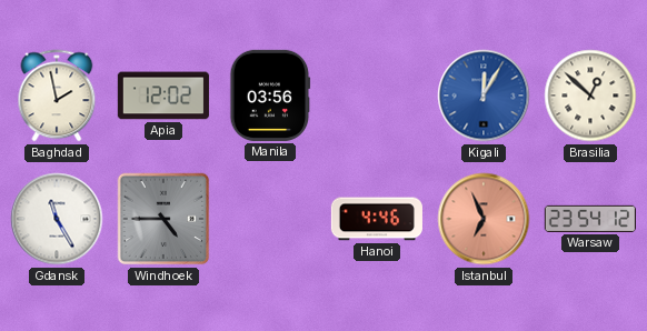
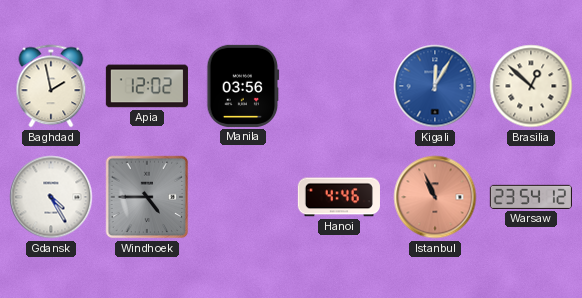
Gdansk: 11:25 -> 4:25 (51, 197)
Istanbul: 6:56 -> 10:56 (435, 197)
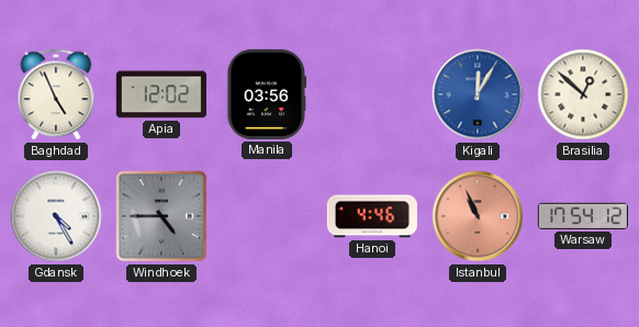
Baghdad: 1:58 -> 4:56 (56, 94)
Warsaw: 23:54 -> 17:54 (583, 216)
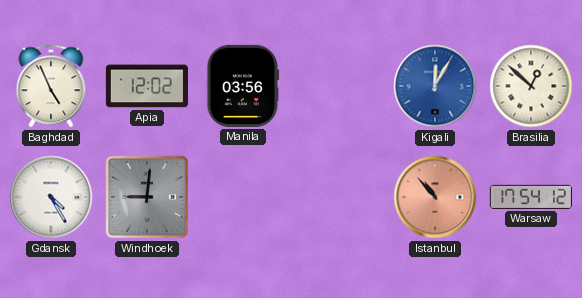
Windhoek: 4:45 -> 9:01 (147, 197)
Hanoi: 4:46 -> none (372, 216)
Istanbul: 10:56 -> 10:53 (435, 197)
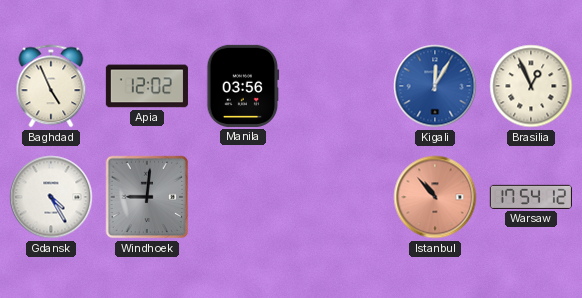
Brasilia: 12:52 -> 12:56 (531, 86)
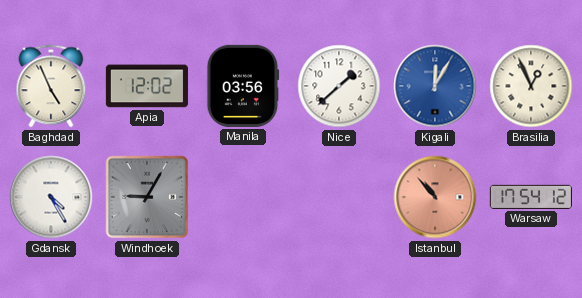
Nice: none -> 1:38 (339, 86)
Windhoek: 9:01 -> 9:05 (147, 197)
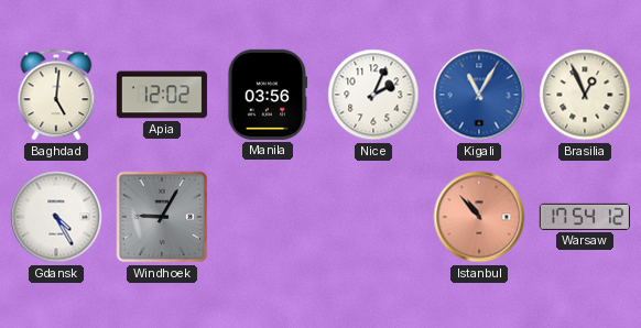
Baghdad: 4:56 -> 5:01 (56, 95)
Nice: 1:38 -> 2:04 (373, 95)
Kigali: 12:05 -> 11:05 (479, 95)
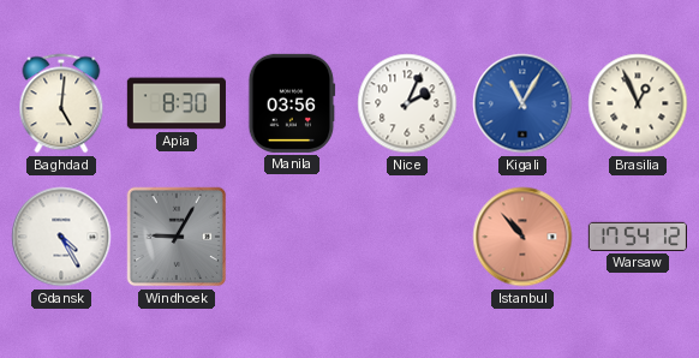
Apia: 12:02 -> 8:30 (177, 103)
